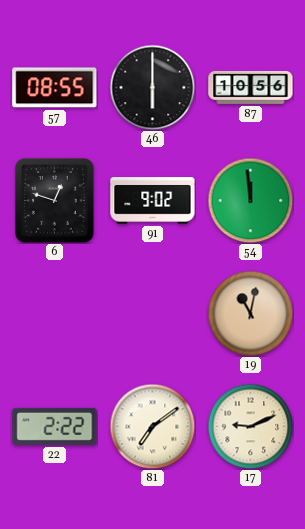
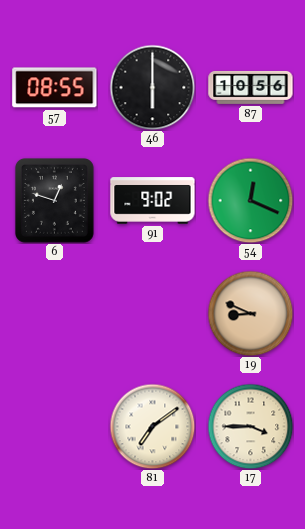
54: 11:59 -> 12:19 (250, 200)
19: 11:02 -> 8:49 (250, 313)
22: 2:22 -> none (55, 426)
17: 9:11 -> 3:45 (250, 426)
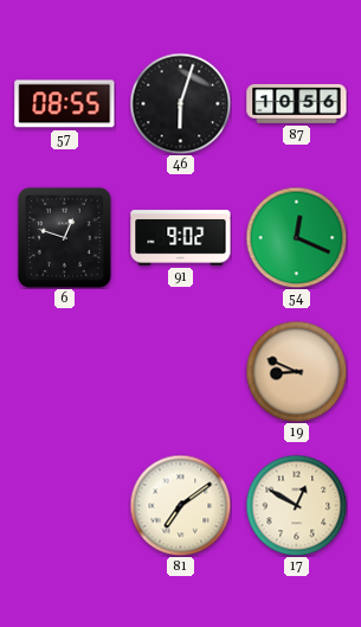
46: 6:00 -> 6:03 (180, 103)
17: 3:45 -> 12:50 (296, 505)
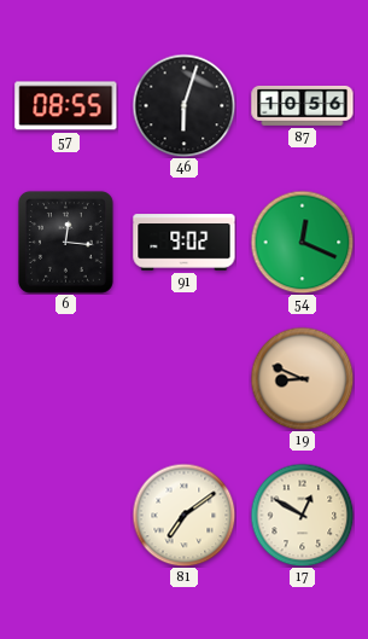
6: 12:48 -> 12:16 (65, 242)
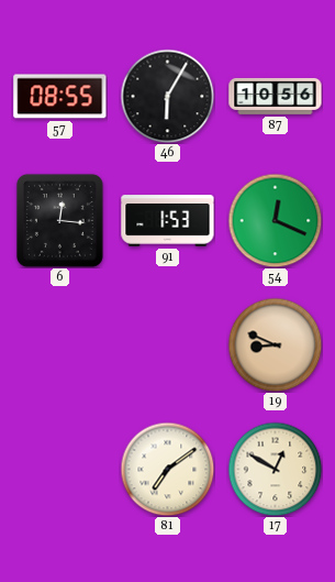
46: 6:03 -> 6:05 (167, 96)
91: 9:02 -> 1:53 (168, 221)
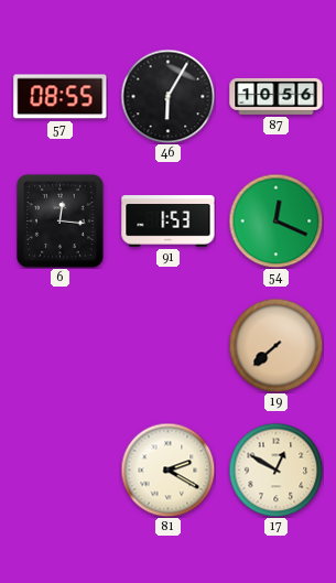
19: 8:49 -> 7:38 (275, 345)
81: 7:09 -> 2:20 (167, 469)
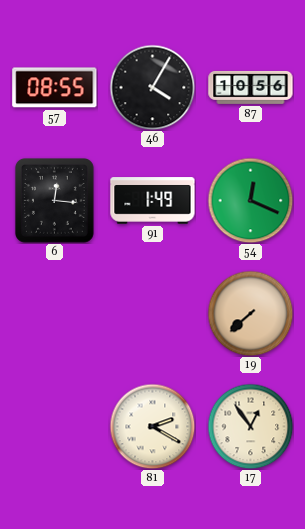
46: 6:05 -> 4:05 (152, 87)
91: 1:53 -> 1:49 (153, 201)
17: 12:50 -> 12:54 (250, 426)
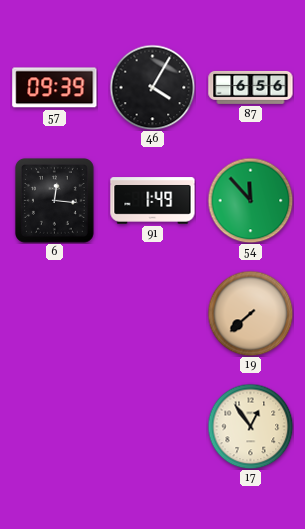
57: 08:55 -> 09:39 (55, 88)
87: 10:56 -> 6:56 (251, 88)
54: 12:19 -> 11:53 (250, 200)
81: 2:20 -> none (152, 426)
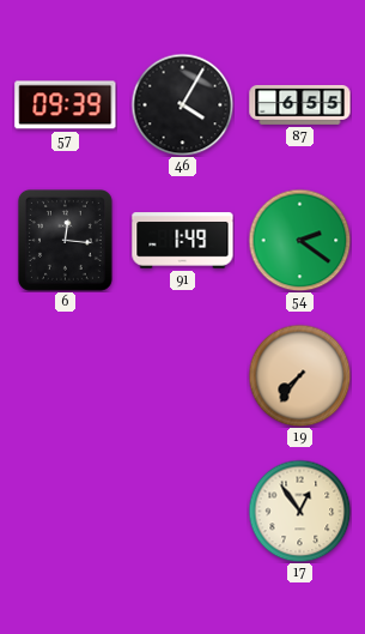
87: 6:56 -> 6:55 (300, 105)
54: 11:53 -> 2:21 (299, 240)
19: 7:38 -> 7:36 (299, 375)
